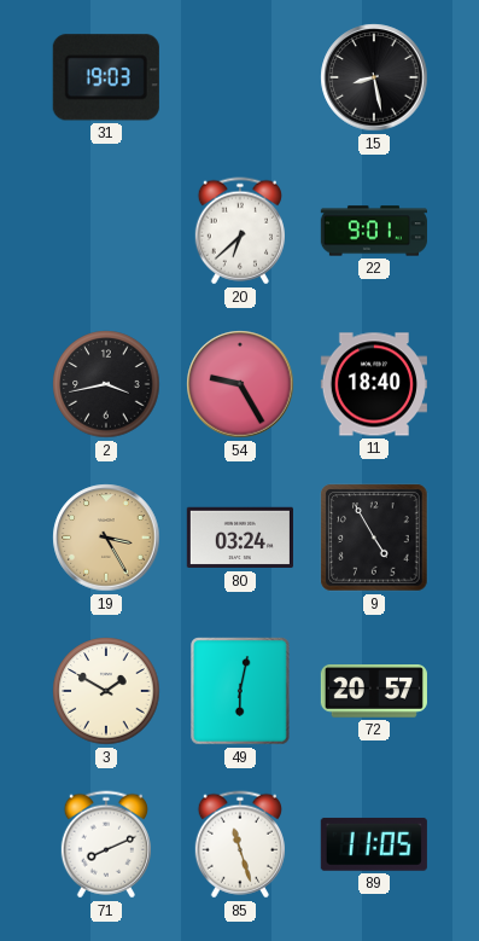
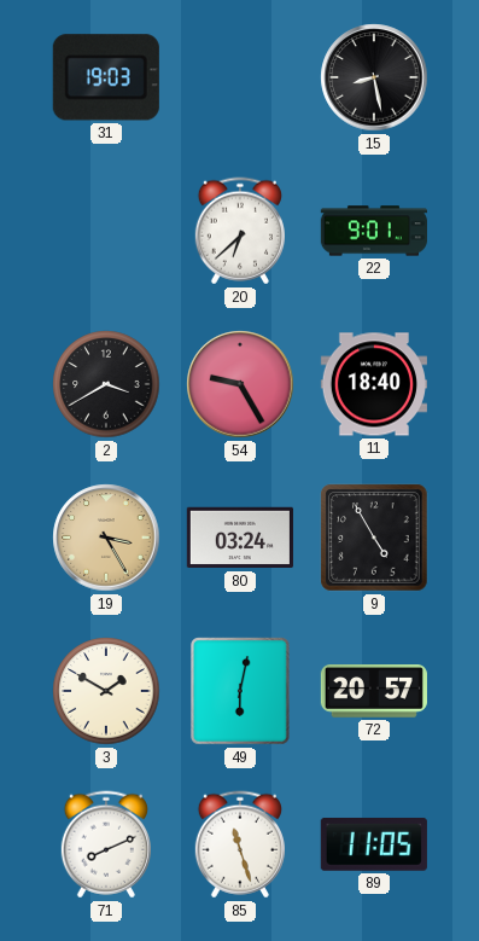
2: 3:43 -> 3:40 (106, 384)
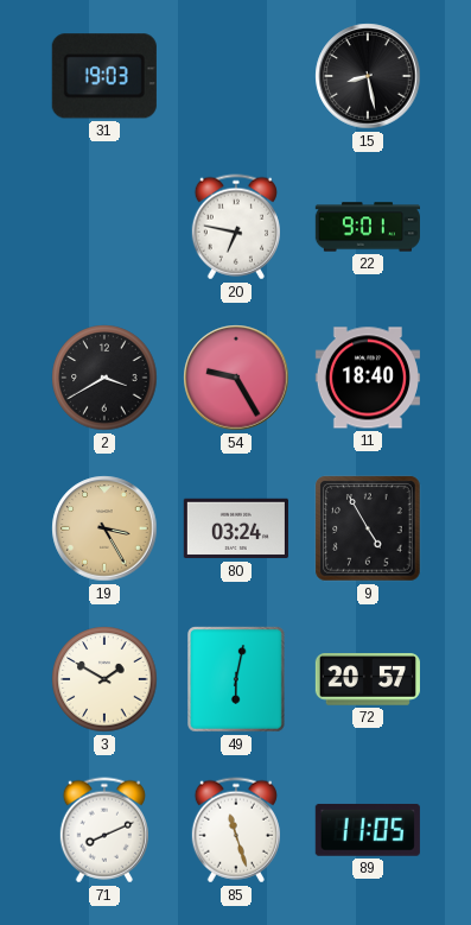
20: 6:38 -> 6:47 (236, 227)
